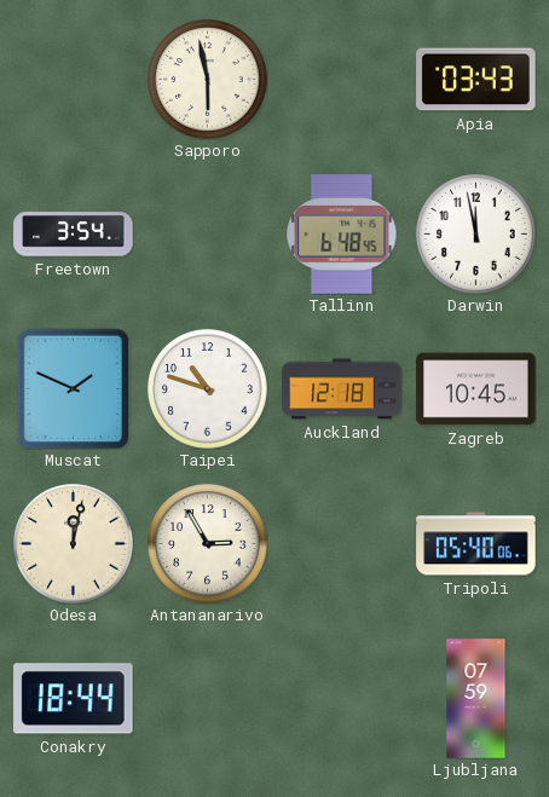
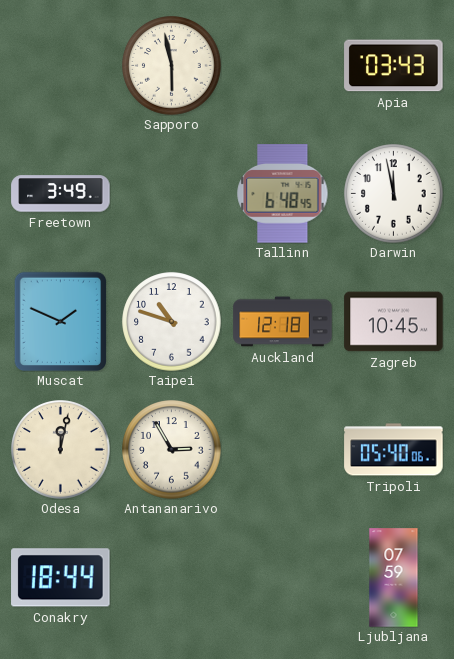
Freetown: 3:54 -> 3:49 (61, 194)
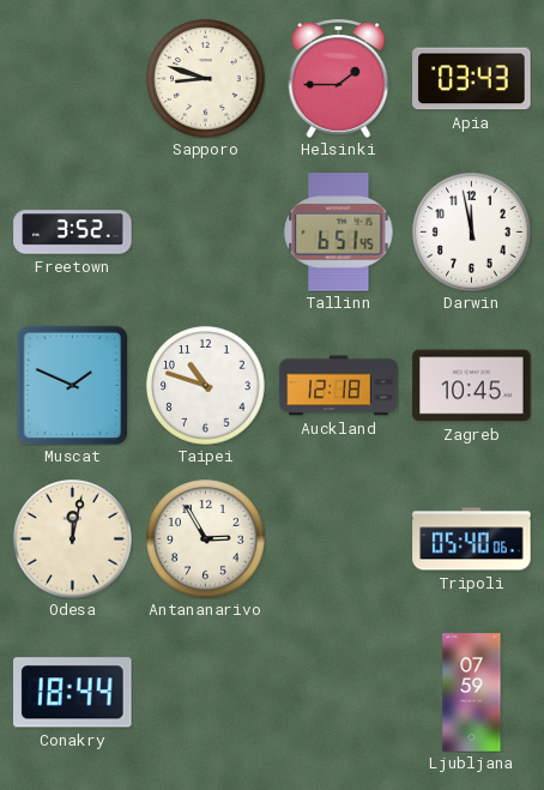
Sapporo: 5:58 -> 8:48 (206, 79)
Helsinki: none -> 1:45 (339, 78)
Freetown: 3:49 -> 3:52 (73, 233)
Tallinn: 6:48 -> 6:51 (339, 233)
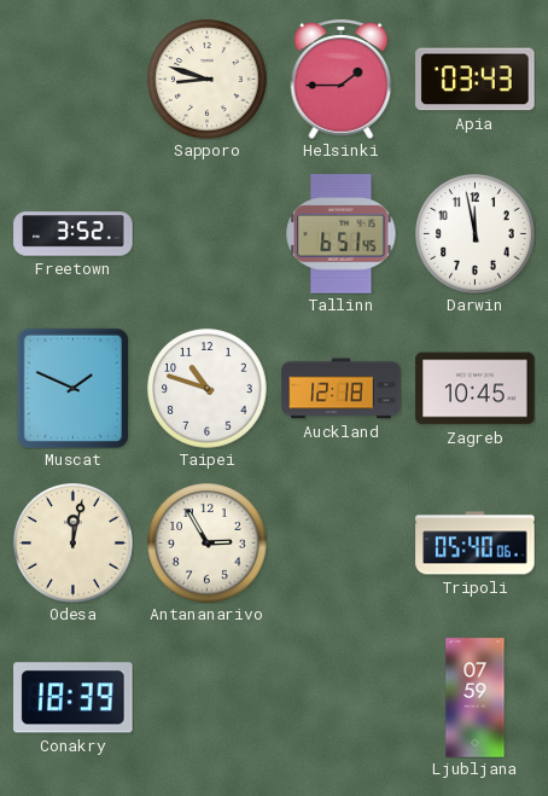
Conakry: 18:44 -> 18:39 (74, 698)
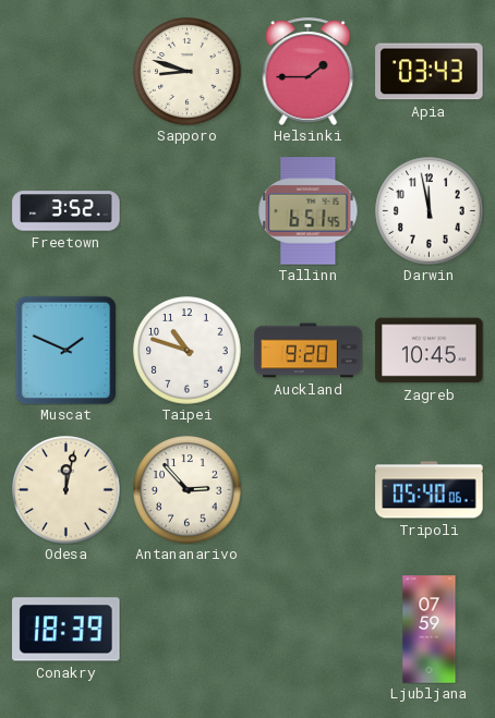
Auckland: 12:18 -> 9:20 (309, 351)
Antananarivo: 2:55 -> 2:53 (188, 490)
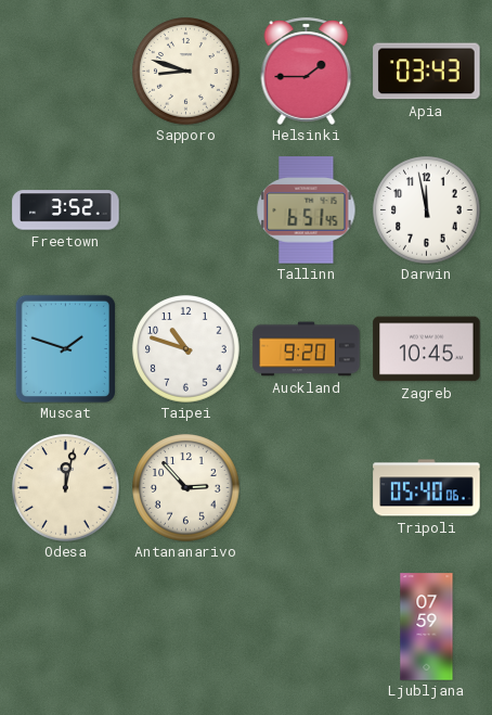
Muscat: 1:49 -> 1:48 (66, 348)
Conakry: 18:39 -> none (67, 630)
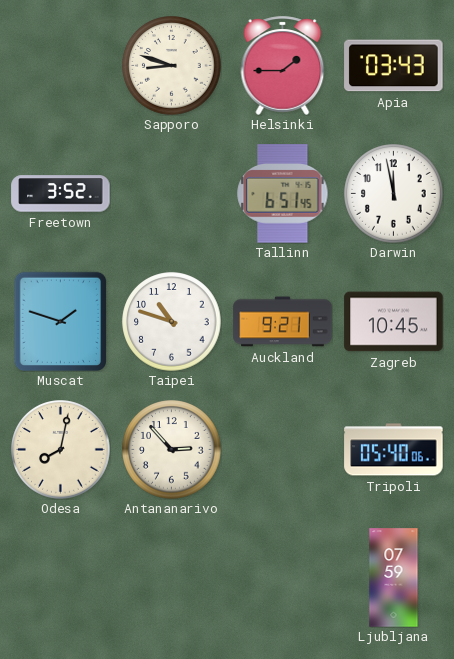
Auckland: 9:20 -> 9:21 (283, 322)
Odesa: 12:02 -> 8:02 (61, 450)
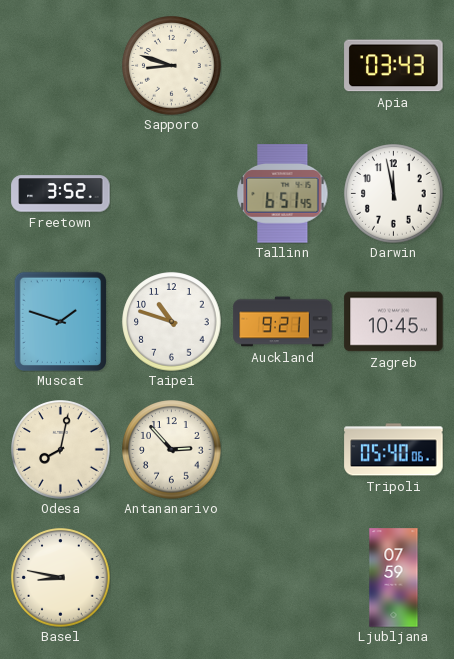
Helsinki: 1:45 -> none (283, 65)
Basel: none -> 8:47 (61, 578)
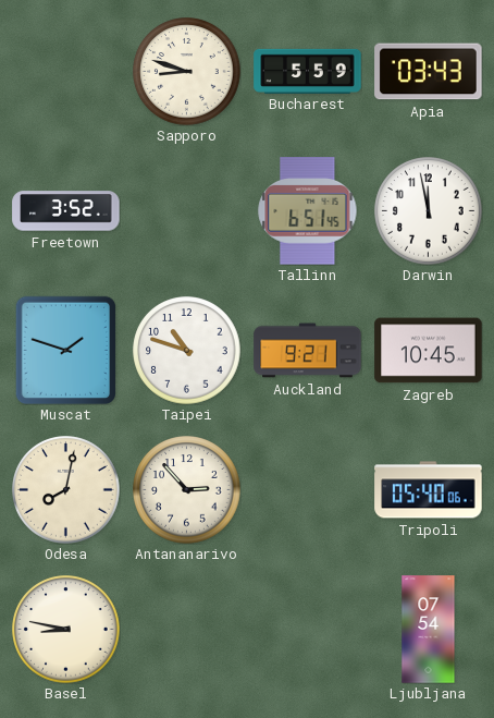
Bucharest: none -> 5:59 (308, 71)
Ljubljana: 07:59 -> 07:54 (429, 630)
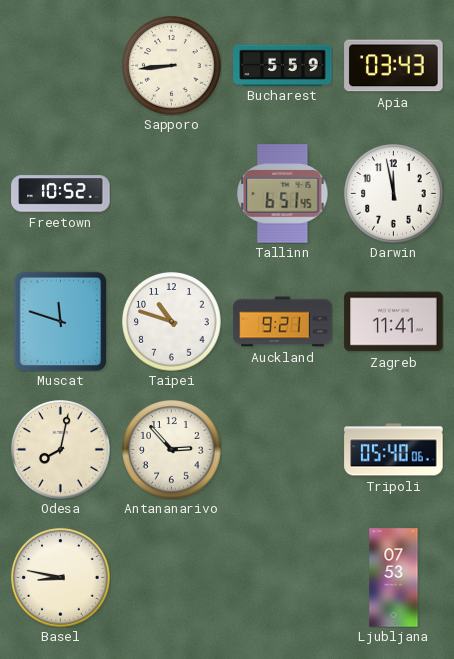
Sapporo: 8:48 -> 8:44 (172, 66)
Freetown: 3:52 -> 10:52 (61, 194)
Muscat: 1:48 -> 11:48 (61, 321)
Zagreb: 10:45 -> 11:41 (394, 322)
Ljubljana: 07:54 -> 07:53 (394, 578)
